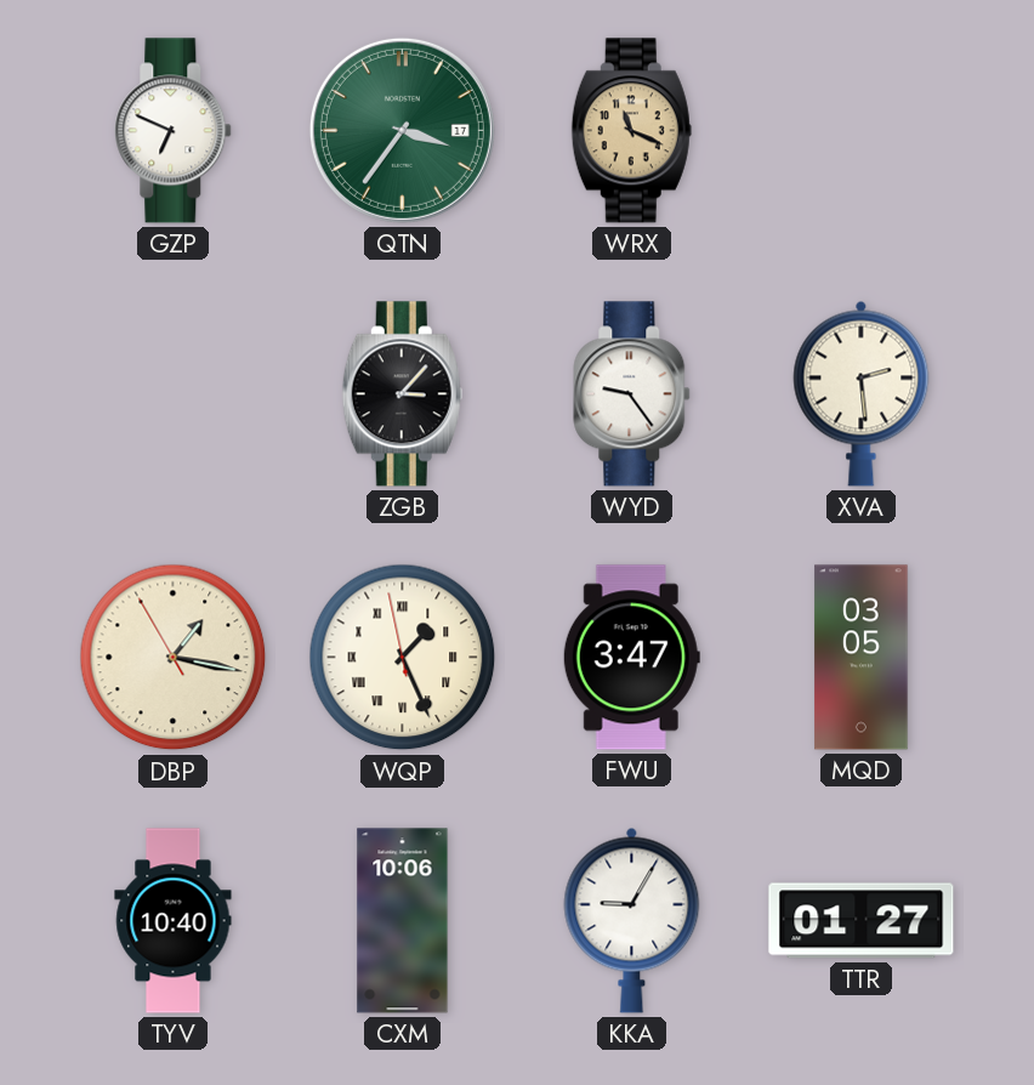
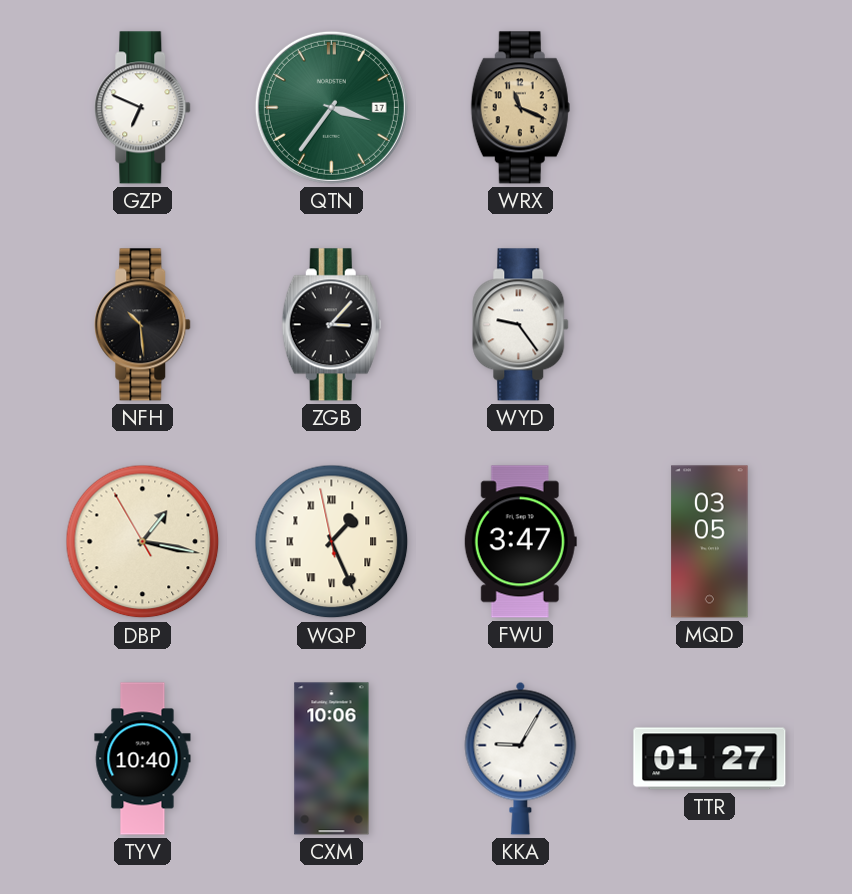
NFH: none -> 10:29 (143, 325)
XVA: 2:29 -> none (862, 393)
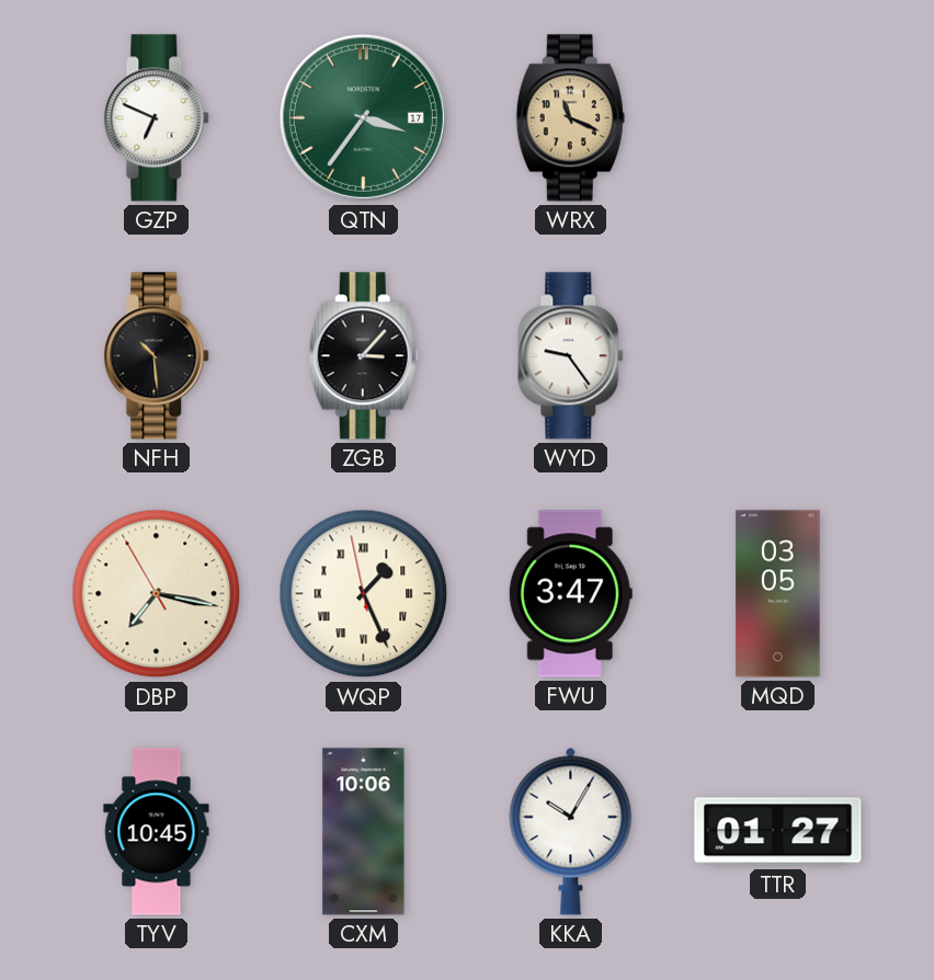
DBP: 1:16 -> 7:16 (157, 594)
TYV: 10:40 -> 10:45 (157, 832)
KKA: 9:05 -> 10:05 (571, 831)
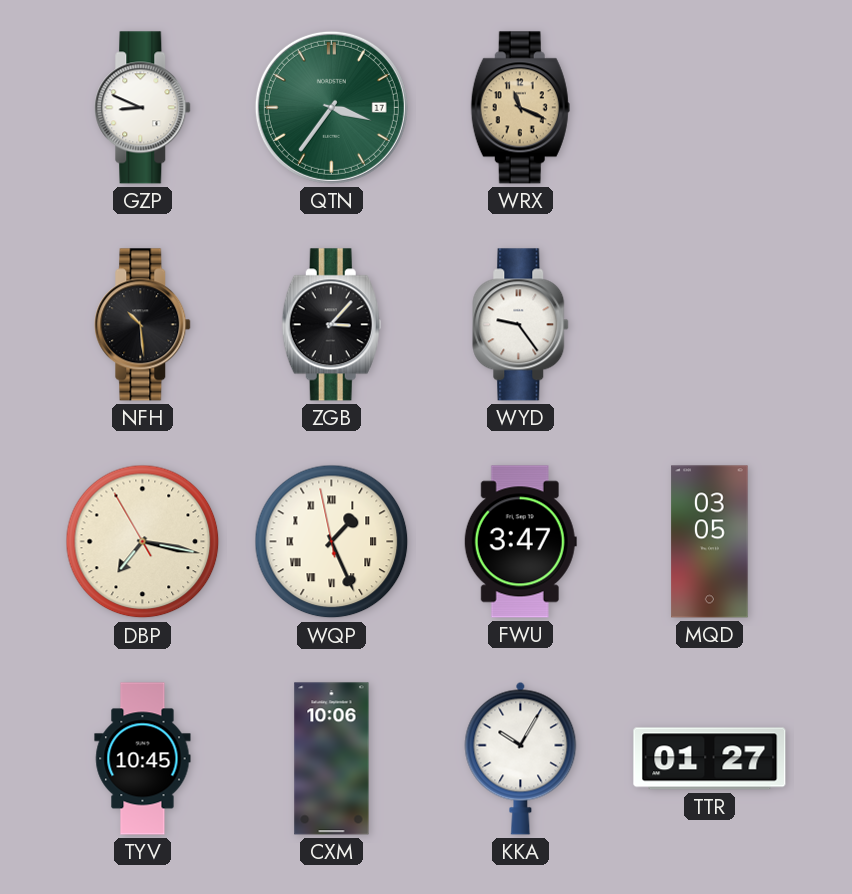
GZP: 6:49 -> 8:49 (143, 108)
